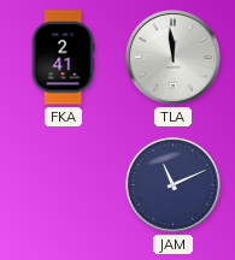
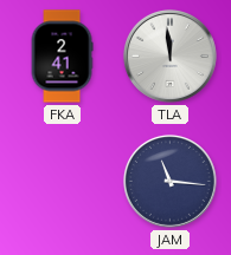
JAM: 11:11 -> 11:16 (169, 181)
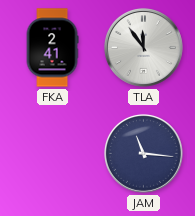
TLA: 11:59 -> 11:54 (143, 47)
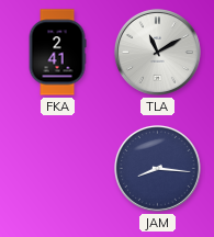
TLA: 11:54 -> 11:10 (157, 52)
JAM: 11:16 -> 8:16 (157, 168)
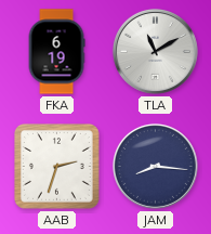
FKA: 2:41 -> 6:19 (56, 52)
AAB: none -> 2:33 (57, 167)
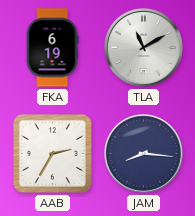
AAB: 2:33 -> 2:35 (53, 154)
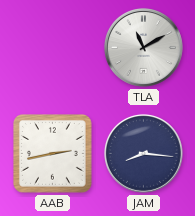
FKA: 6:19 -> none (52, 48)
AAB: 2:35 -> 2:43 (53, 154)
